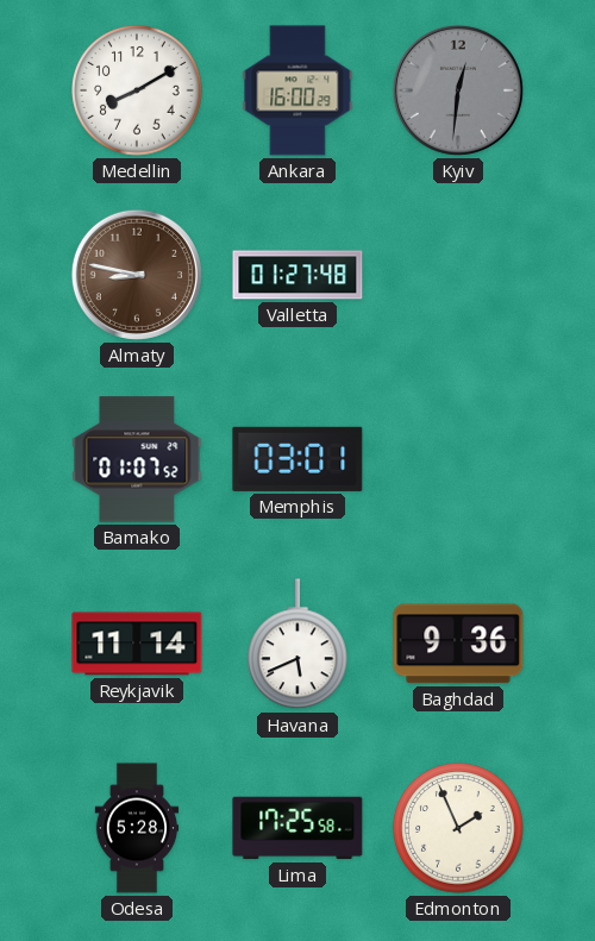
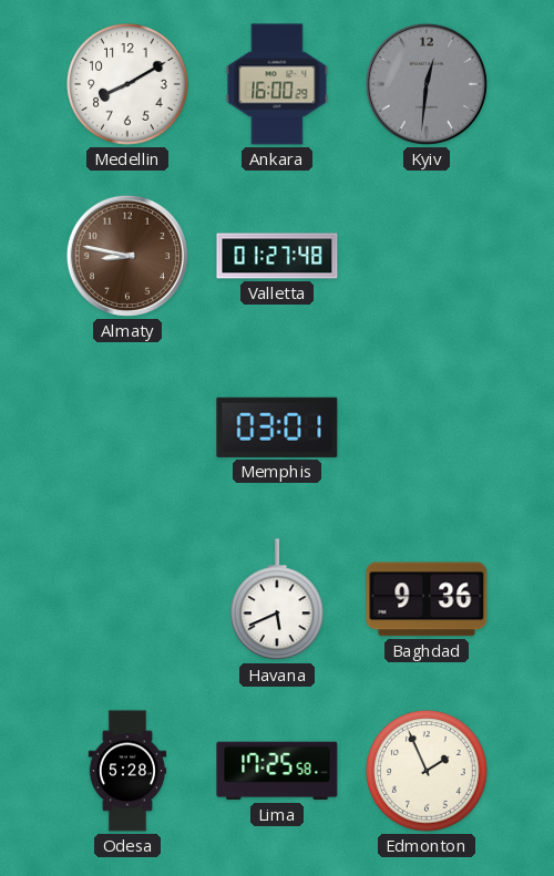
Bamako: 01:07 -> none (137, 459)
Reykjavik: 11:14 -> none (137, 644)
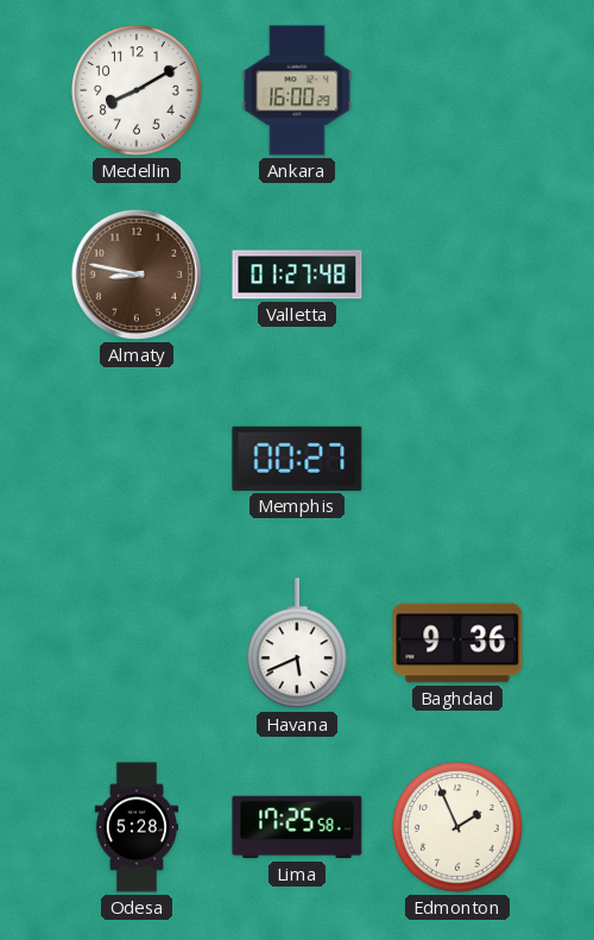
Kyiv: 12:31 -> none (427, 84)
Memphis: 03:01 -> 00:27 (297, 459)
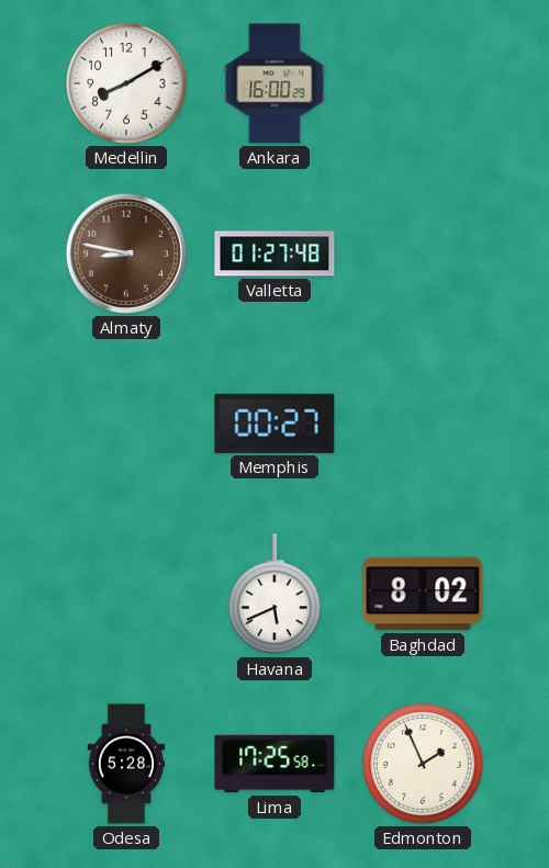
Baghdad: 9:36 -> 8:02 (423, 594)
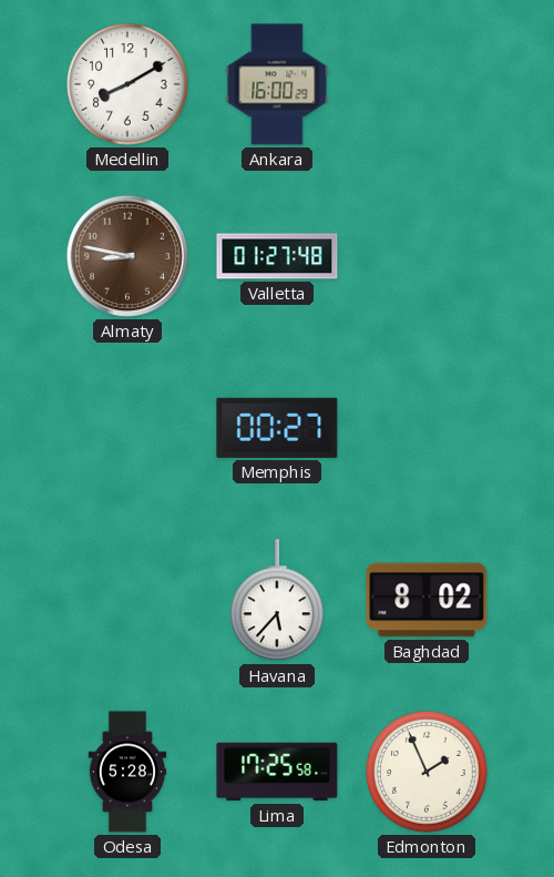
Havana: 5:41 -> 5:37 (278, 601)
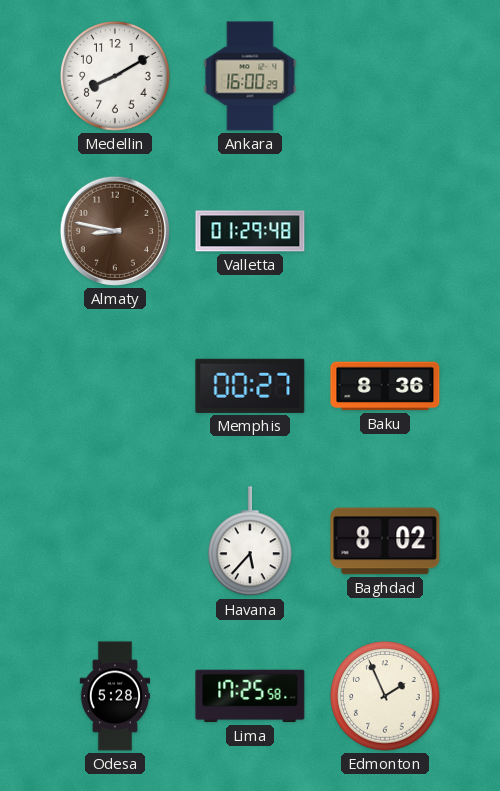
Valletta: 01:27 -> 01:29 (250, 231)
Baku: none -> 8:36 (385, 386)
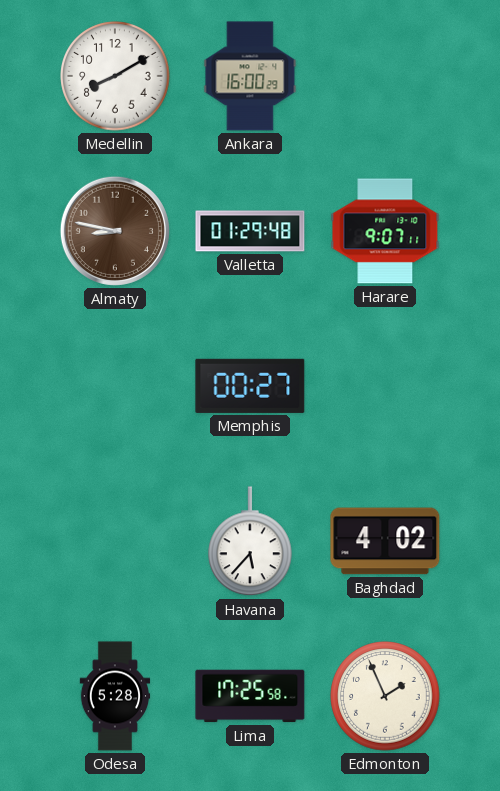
Harare: none -> 9:07 (385, 231)
Baku: 8:36 -> none (385, 386)
Baghdad: 8:02 -> 4:02 (385, 541)
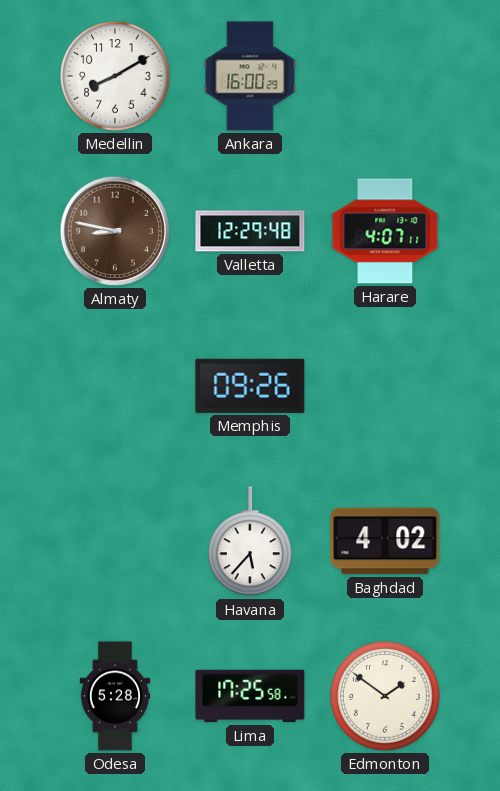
Valletta: 01:29 -> 12:29 (250, 231)
Harare: 9:07 -> 4:07 (385, 231)
Memphis: 00:27 -> 09:26 (250, 386)
Edmonton: 1:56 -> 1:51 (385, 696)
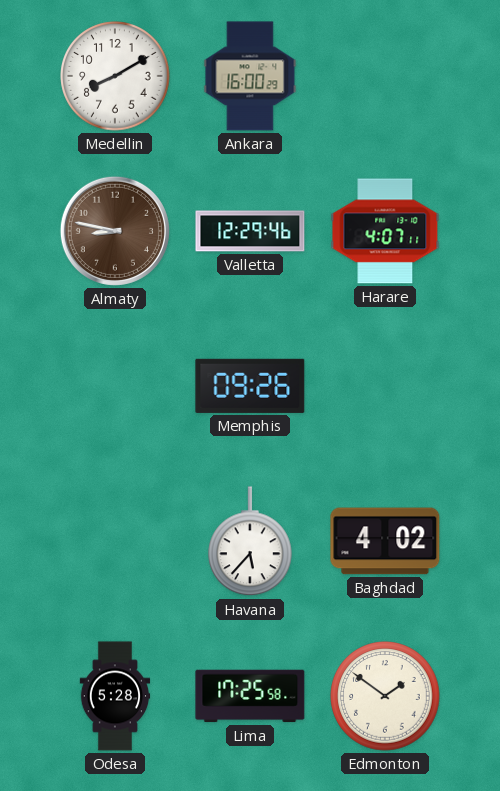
Valletta: 12:29:48 -> 12:29:46 (250, 231)
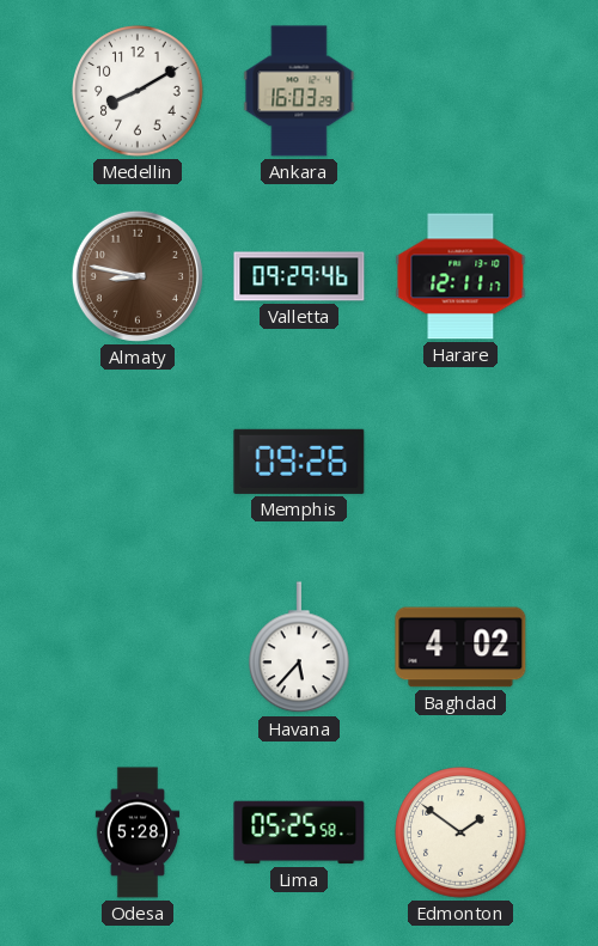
Ankara: 16:00 -> 16:03 (299, 91)
Valletta: 12:29 -> 09:29 (299, 276)
Harare: 4:07 -> 12:11 (460, 276)
Lima: 17:25 -> 05:25 (299, 832)
